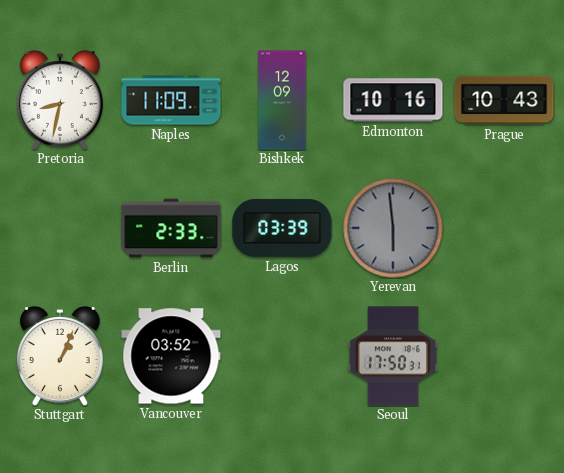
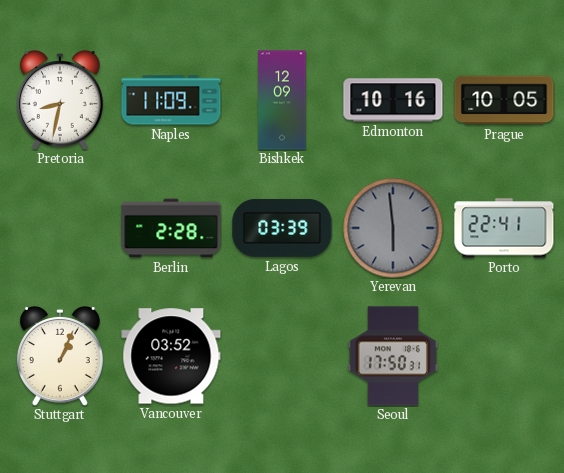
Prague: 10:43 -> 10:05 (504, 100)
Berlin: 2:33 -> 2:28 (171, 228)
Porto: none -> 22:41 (504, 228)
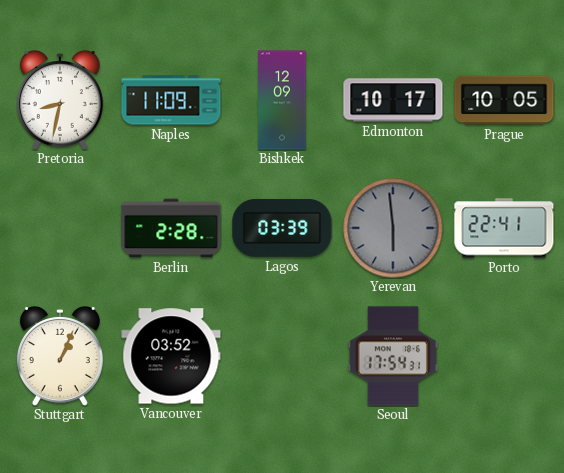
Edmonton: 10:16 -> 10:17 (393, 100)
Seoul: 17:50 -> 17:54 (393, 356)
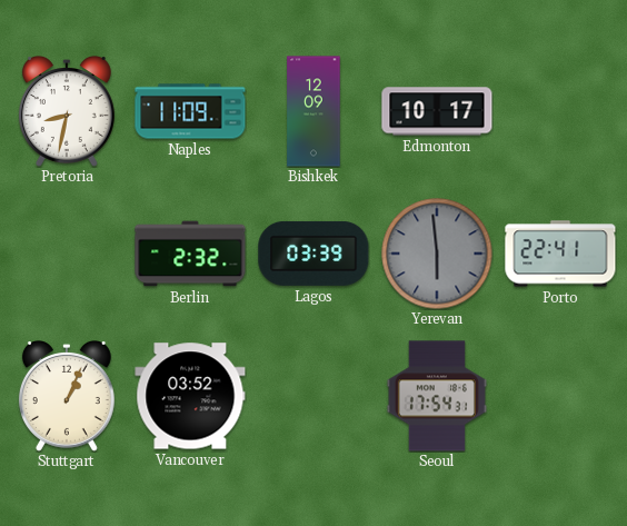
Prague: 10:05 -> none (504, 100)
Berlin: 2:28 -> 2:32 (190, 254)
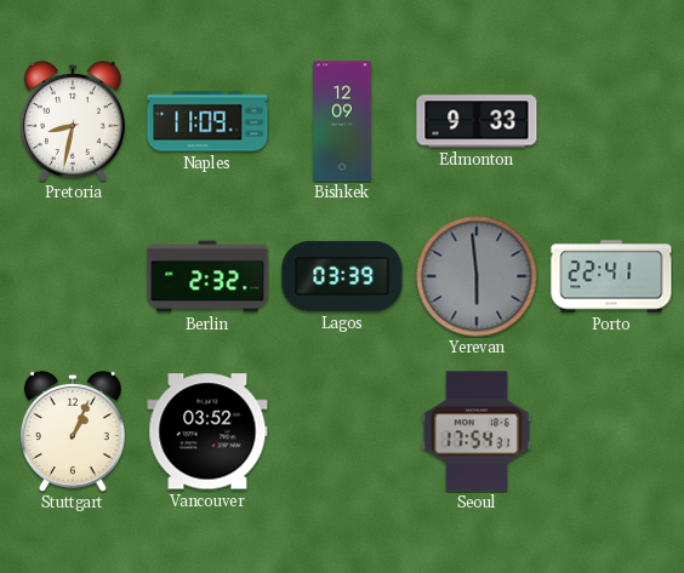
Edmonton: 10:17 -> 9:33 (477, 121)
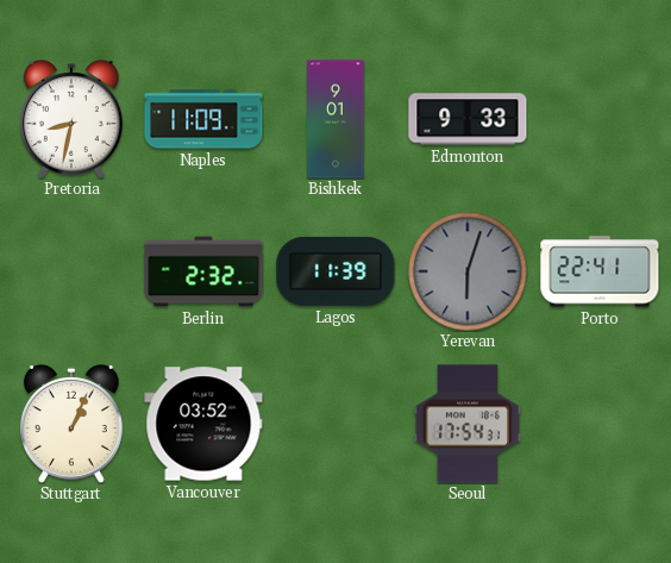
Bishkek: 12:09 -> 9:01 (335, 119)
Lagos: 03:39 -> 11:39 (335, 271)
Yerevan: 5:59 -> 6:03 (468, 271)
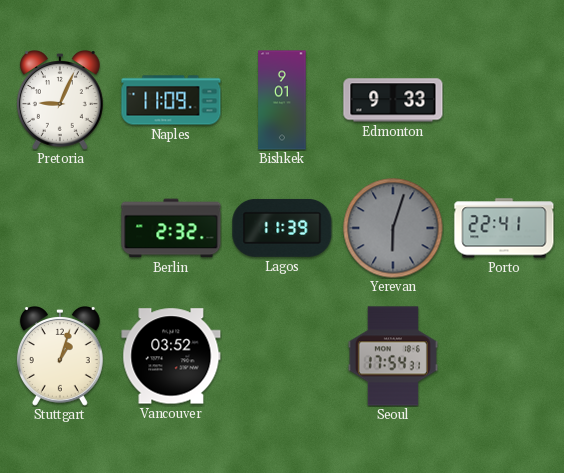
Pretoria: 8:32 -> 9:04 (60, 100)
Stuttgart: 1:04 -> 1:03 (60, 356)
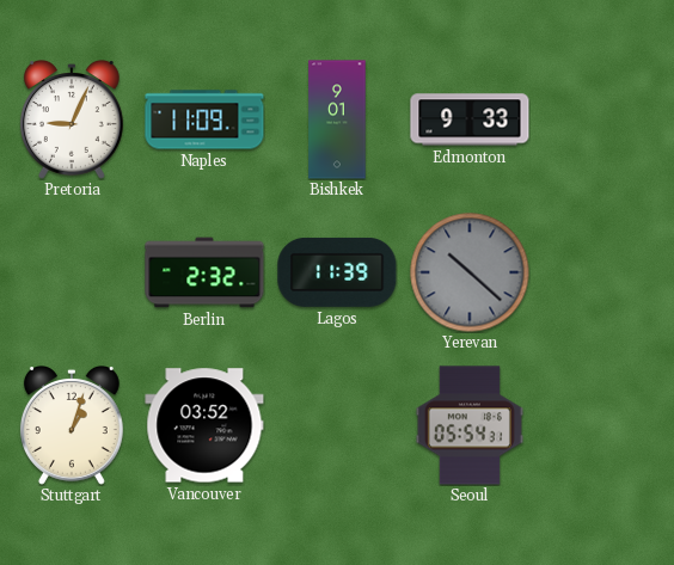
Yerevan: 6:03 -> 10:22 (470, 272)
Porto: 22:41 -> none (504, 228)
Seoul: 17:54 -> 05:54 (470, 425)
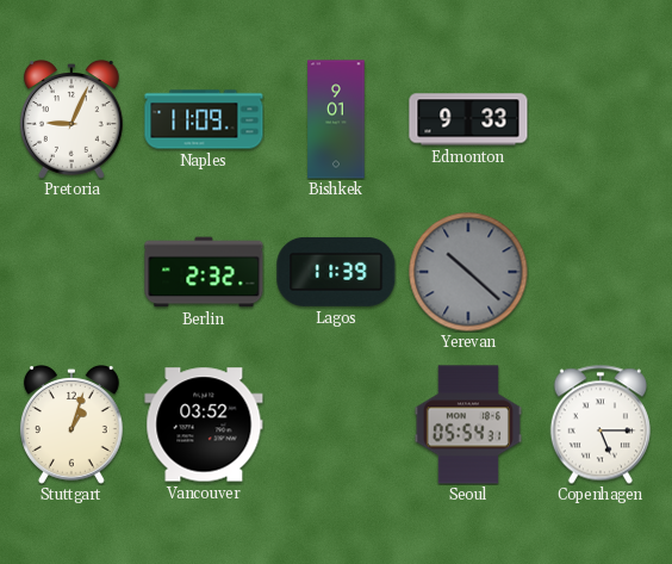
Copenhagen: none -> 5:15 (601, 424)
